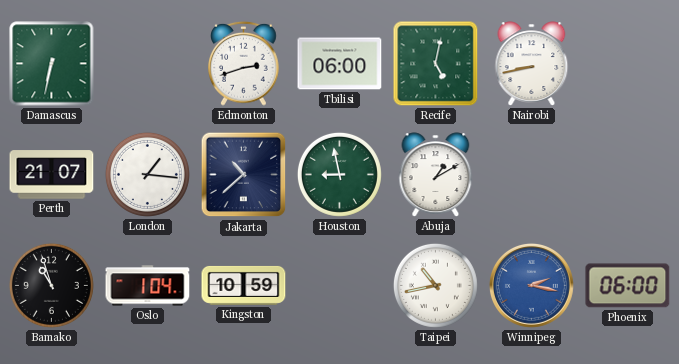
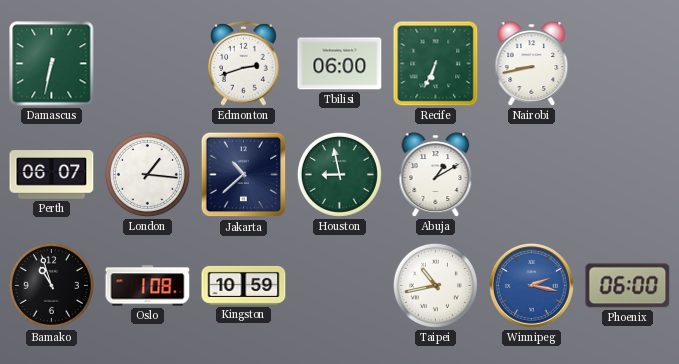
Recife: 5:02 -> 6:34 (436, 64)
Perth: 21:07 -> 06:07 (52, 175)
Oslo: 1:04 -> 1:08 (148, 286)
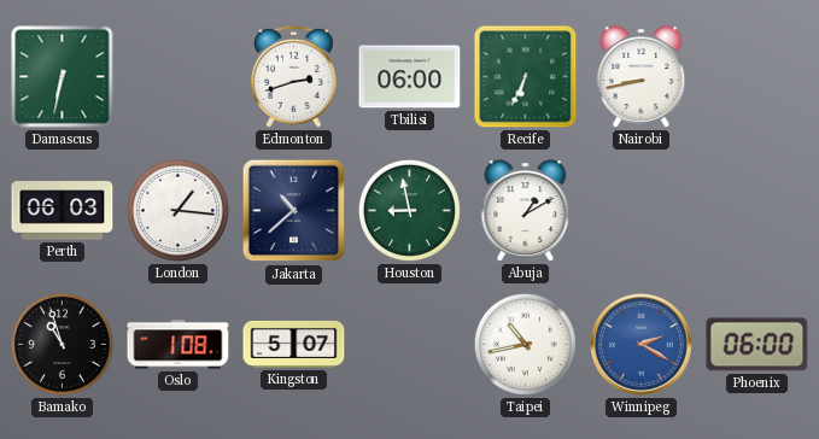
Perth: 06:07 -> 06:03 (63, 211)
Kingston: 10:59 -> 5:07 (294, 344)
Winnipeg: 2:17 -> 2:20 (640, 344)
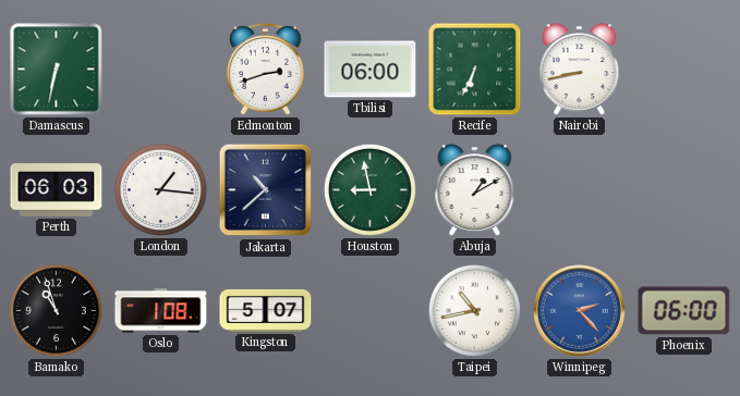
Winnipeg: 2:20 -> 2:23 (579, 310)
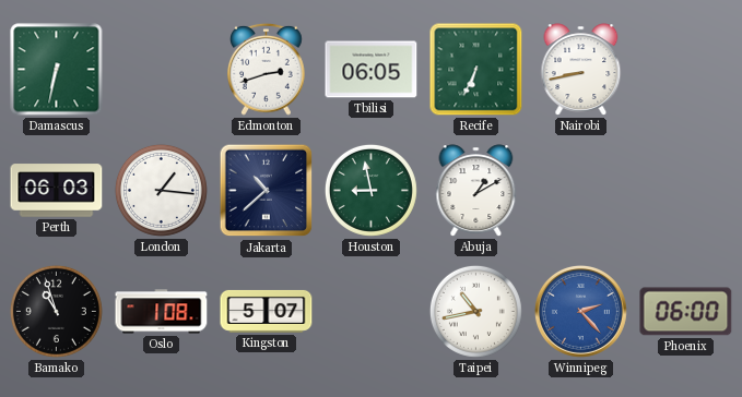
Tbilisi: 06:00 -> 06:05 (372, 70)
